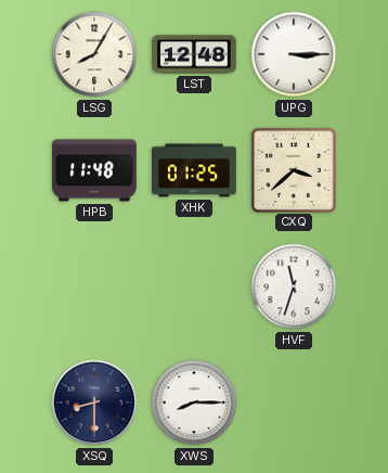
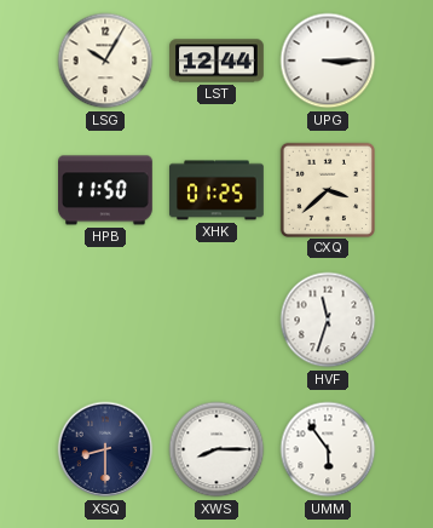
LSG: 8:05 -> 10:05 (105, 61)
LST: 12:48 -> 12:44 (217, 61)
HPB: 11:48 -> 11:50 (106, 190)
UMM: none -> 5:54 (328, 449)
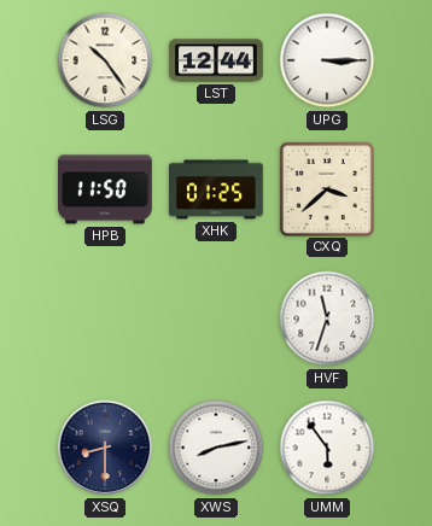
LSG: 10:05 -> 10:24 (105, 60)
XWS: 8:15 -> 8:13 (216, 448)
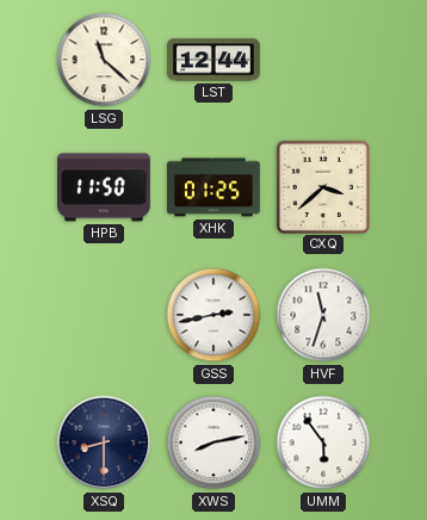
LSG: 10:24 -> 11:22 (104, 60)
UPG: 3:15 -> none (327, 60)
GSS: none -> 2:43 (213, 315)
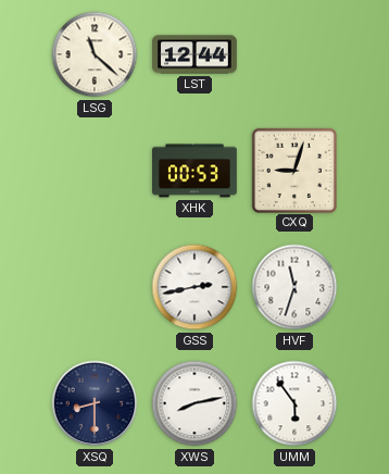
HPB: 11:50 -> none (105, 187)
XHK: 01:25 -> 00:53 (195, 171)
CXQ: 3:38 -> 9:03 (293, 170)
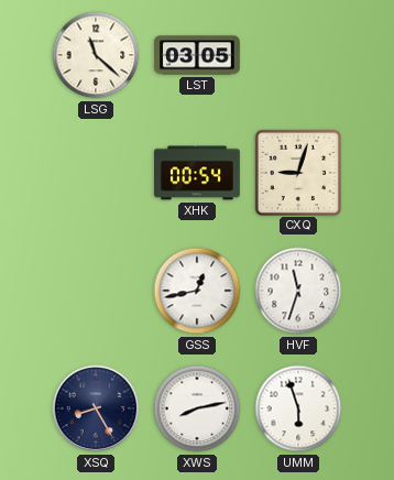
LST: 12:44 -> 03:05 (197, 55)
XHK: 00:53 -> 00:54 (197, 173)
GSS: 2:43 -> 12:43 (197, 291)
XSQ: 8:30 -> 8:25 (96, 408)
UMM: 5:54 -> 5:57 (298, 408)
